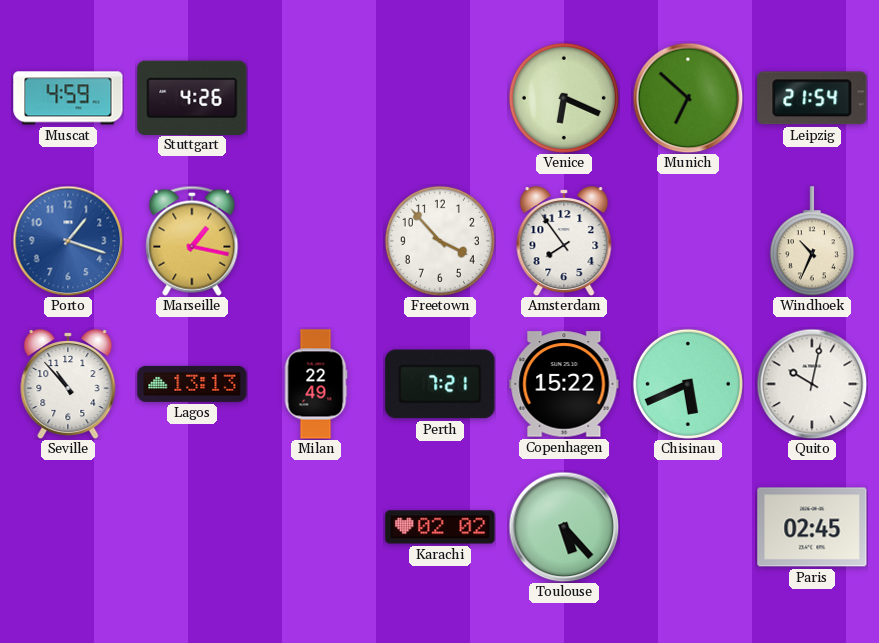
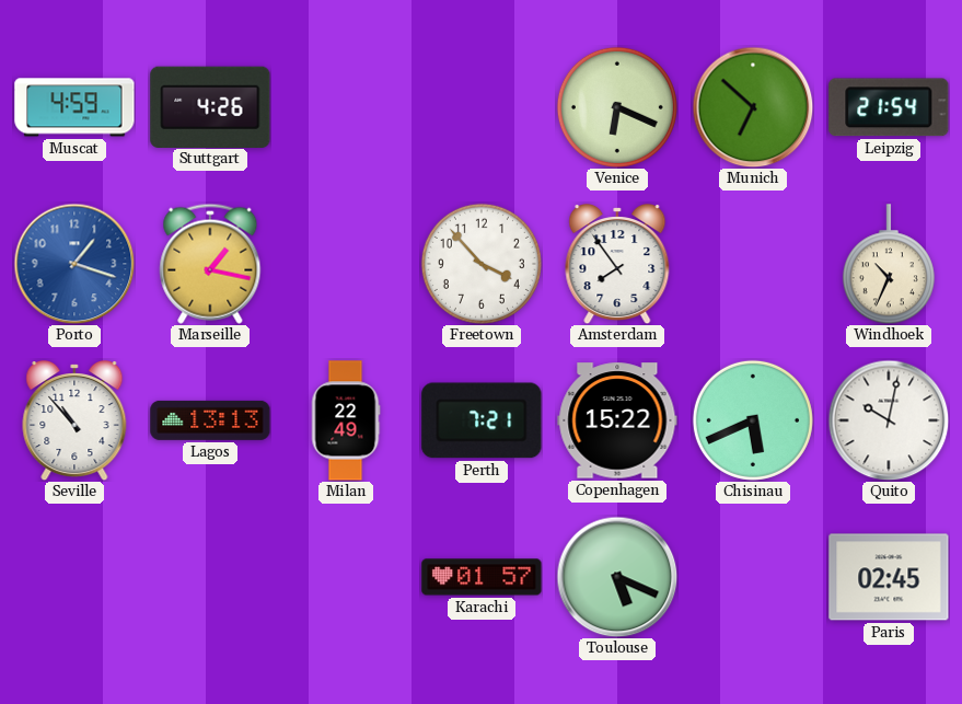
Karachi: 02:02 -> 01:57 (482, 577)
Toulouse: 5:23 -> 5:19 (617, 577)
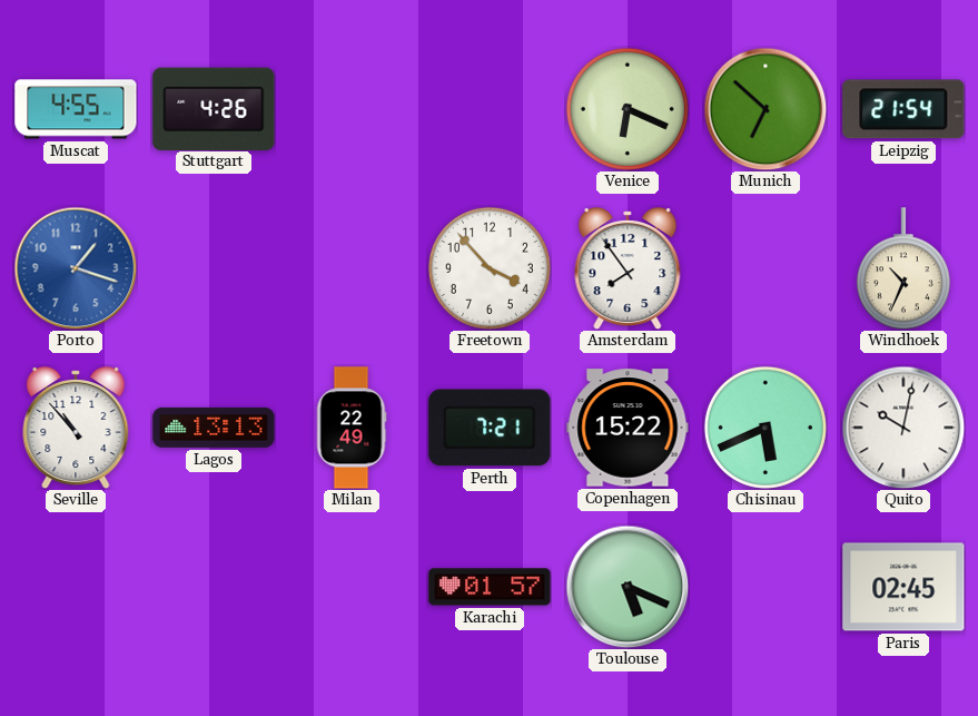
Muscat: 4:59 -> 4:55 (76, 109)
Marseille: 1:17 -> none (210, 264)
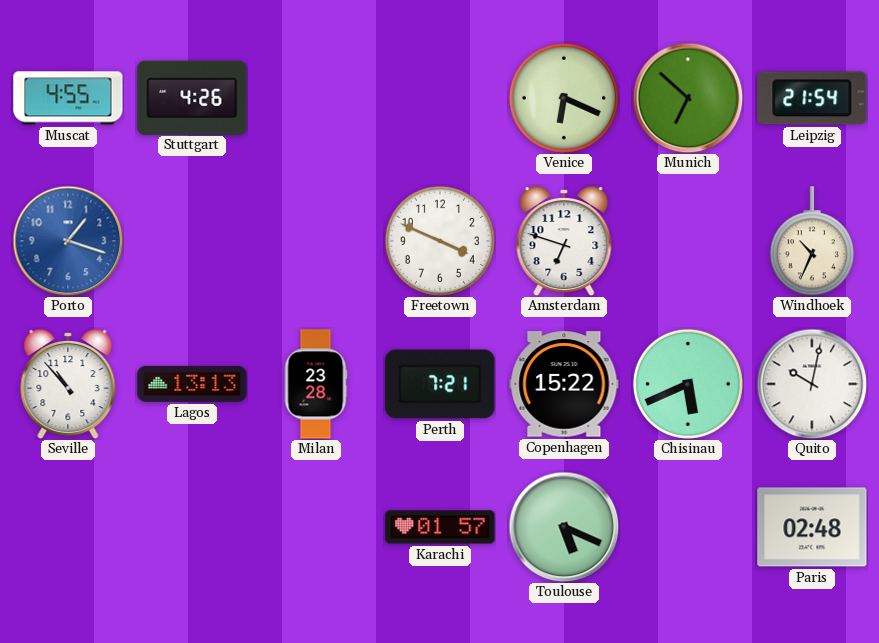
Freetown: 3:53 -> 3:49 (440, 241)
Amsterdam: 7:54 -> 6:48 (564, 242)
Milan: 22:49 -> 23:28 (316, 384)
Paris: 02:45 -> 02:48 (812, 527)
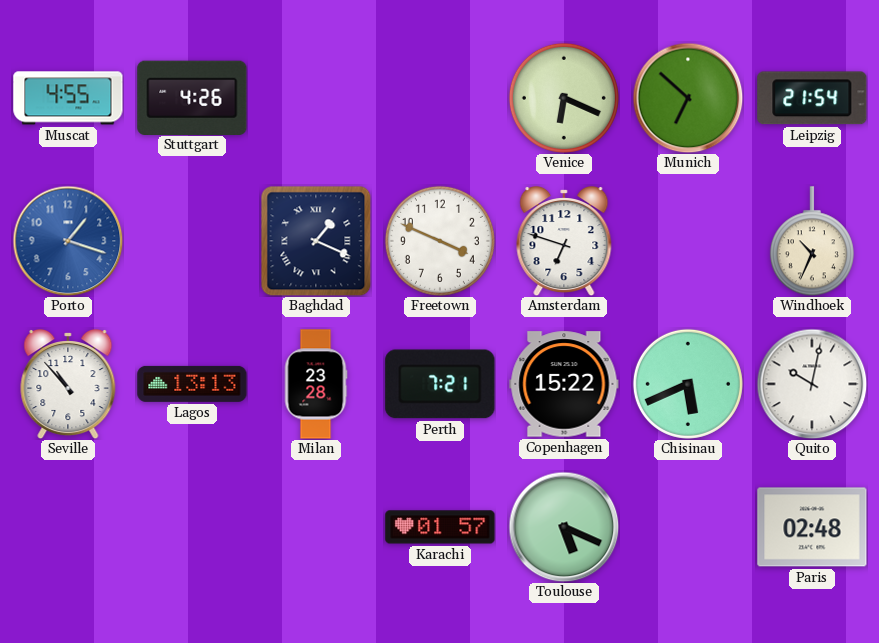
Baghdad: none -> 1:19 (316, 241)
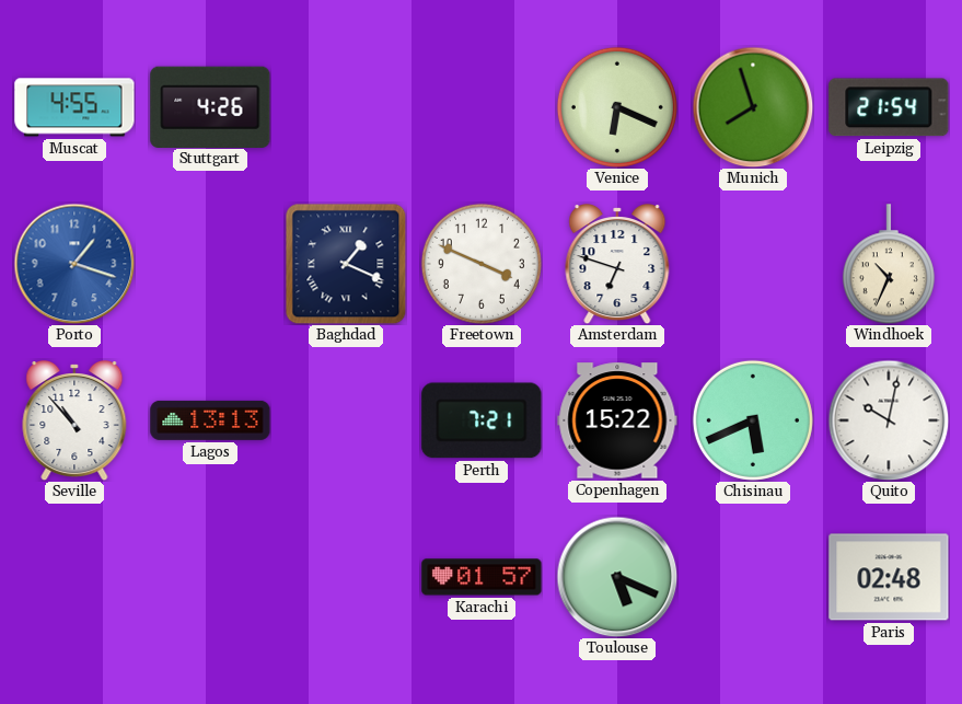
Munich: 6:52 -> 7:57 (753, 107)
Milan: 23:28 -> none (316, 384)
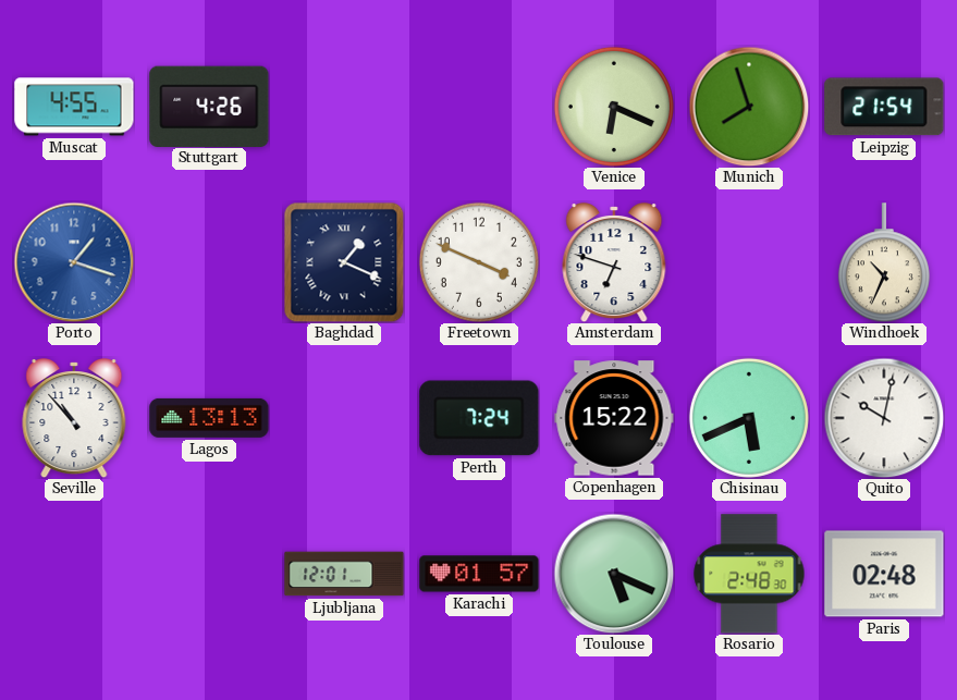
Perth: 7:21 -> 7:24 (479, 418)
Ljubljana: none -> 12:01 (344, 574)
Rosario: none -> 2:48 (749, 574)
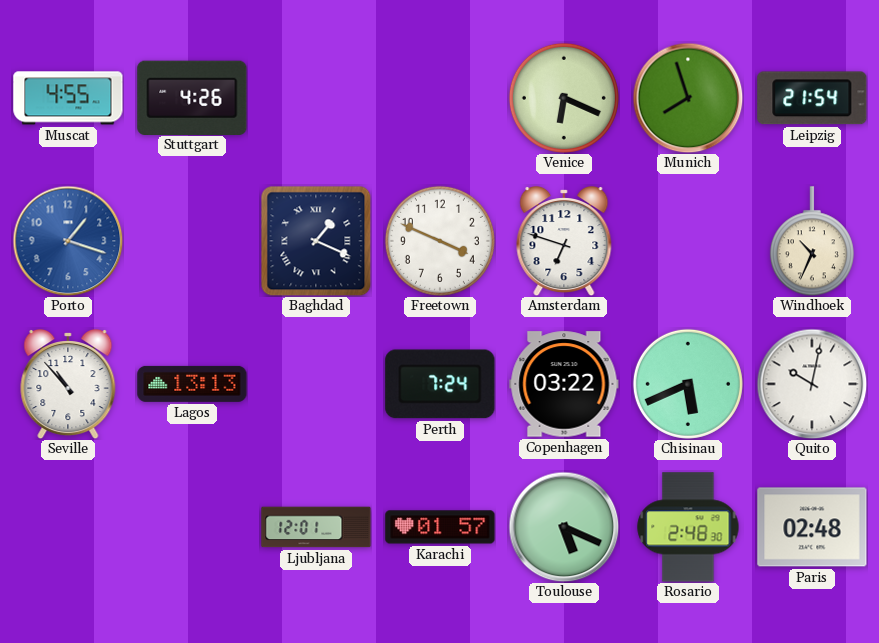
Copenhagen: 15:22 -> 03:22 (564, 384)
